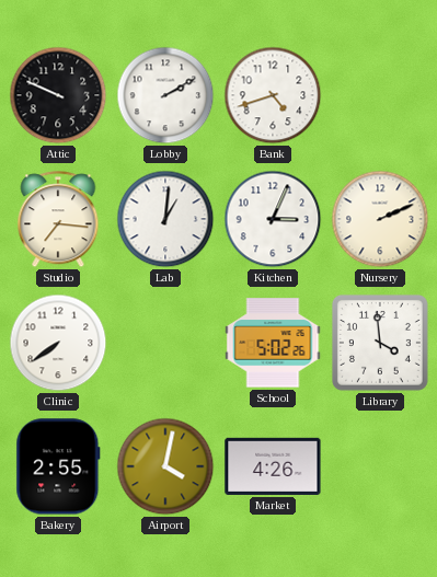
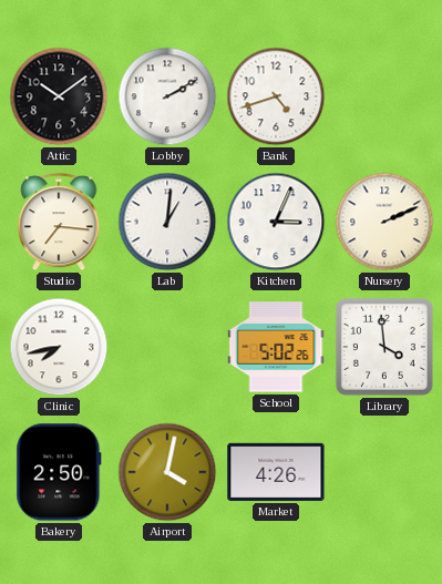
Attic: 9:49 -> 10:09 (59, 96)
Clinic: 7:39 -> 7:43 (59, 347)
Bakery: 2:55 -> 2:50 (59, 472)
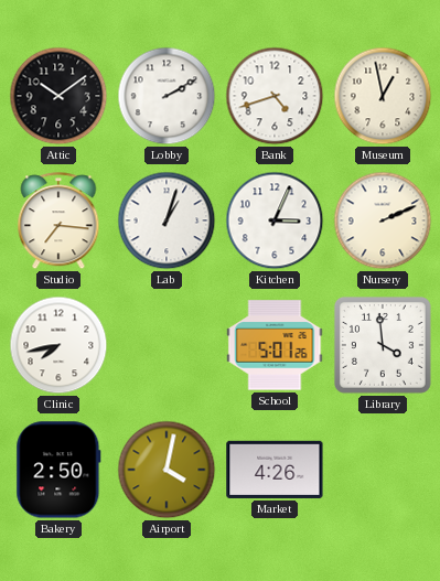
Museum: none -> 12:58 (383, 96)
Lab: 1:01 -> 1:03 (167, 220)
School: 5:02 -> 5:01 (275, 345)
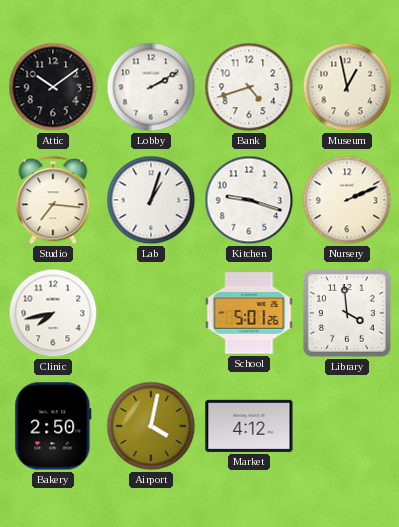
Kitchen: 3:04 -> 9:18 (249, 200)
Market: 4:26 -> 4:12 (249, 426)
